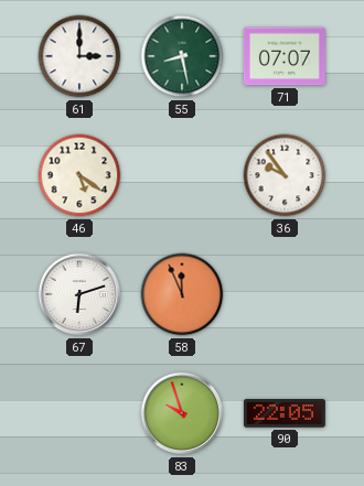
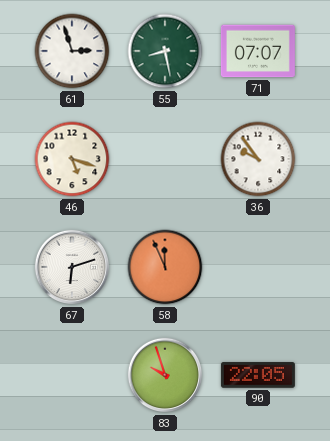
61: 3:00 -> 2:57 (72, 51)
46: 5:21 -> 5:18 (72, 159)
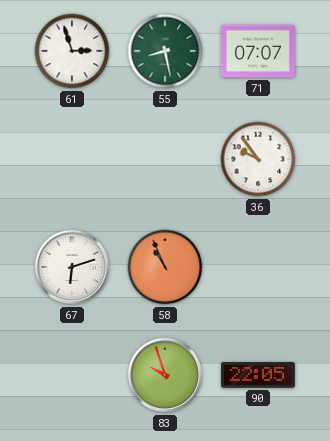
46: 5:18 -> none (72, 159)
58: 11:56 -> 10:56 (165, 267)
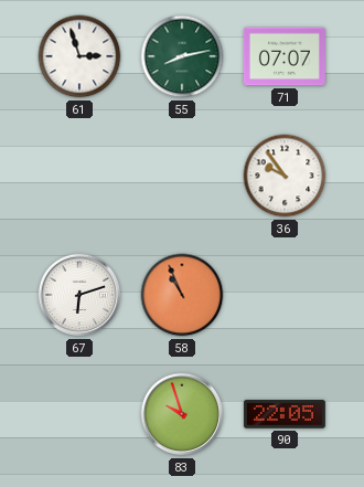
55: 8:28 -> 8:13 (182, 56)
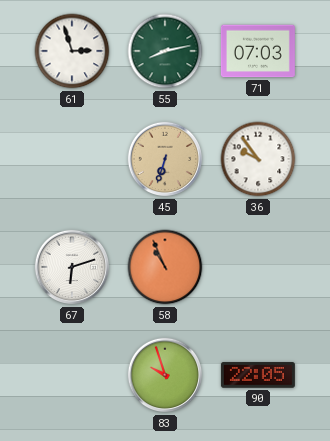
71: 07:07 -> 07:03 (258, 51)
45: none -> 6:33 (165, 159)
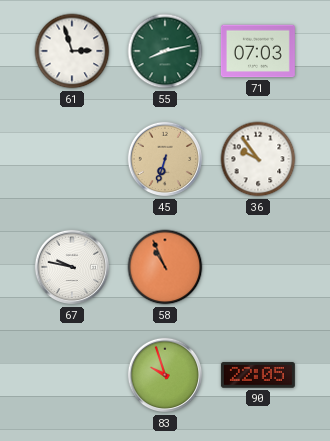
67: 6:12 -> 9:47 (72, 267)
